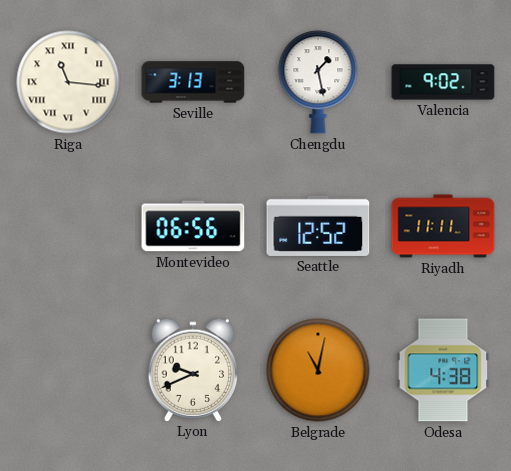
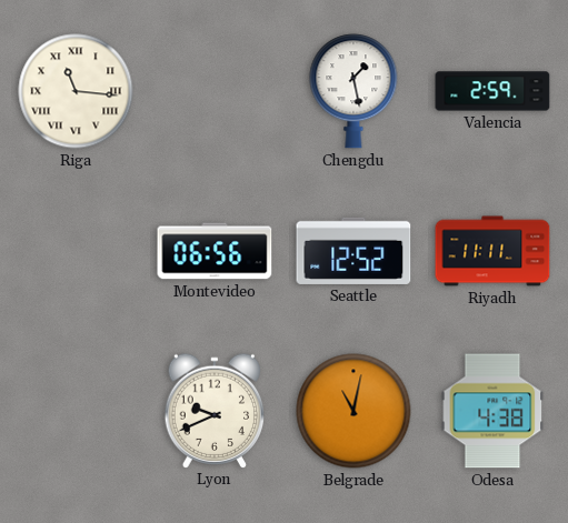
Seville: 3:13 -> none (193, 82)
Valencia: 9:02 -> 2:59 (492, 91)
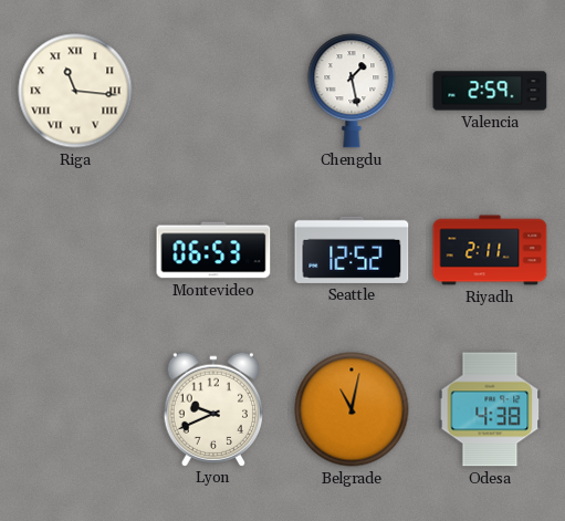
Montevideo: 06:56 -> 06:53 (213, 250)
Riyadh: 11:11 -> 2:11 (490, 250)
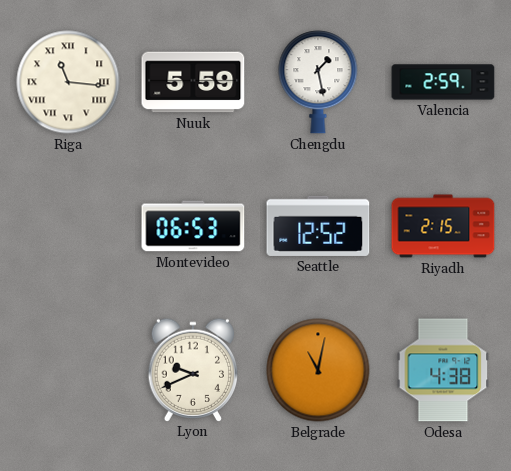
Nuuk: none -> 5:59 (193, 82)
Riyadh: 2:11 -> 2:15 (443, 226)
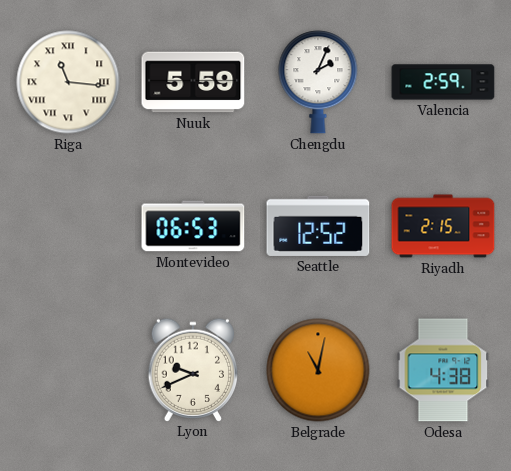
Chengdu: 1:28 -> 2:04 (318, 82)
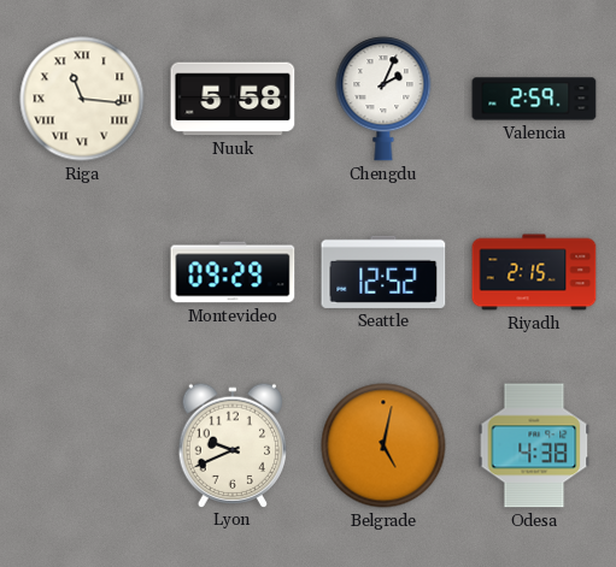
Nuuk: 5:59 -> 5:58 (233, 99)
Montevideo: 06:53 -> 09:29 (233, 272)
Belgrade: 11:02 -> 5:02 (383, 445)
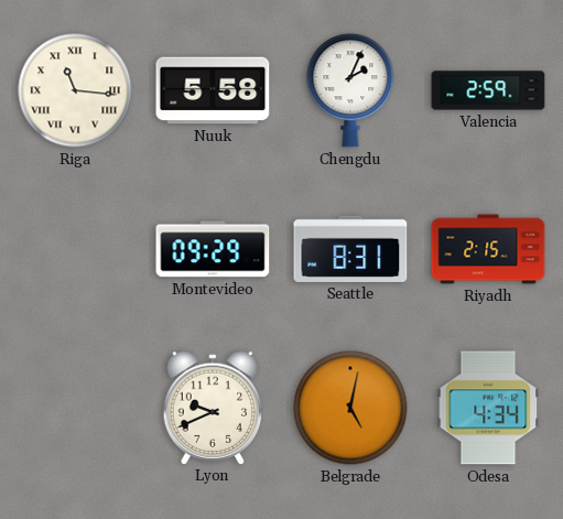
Seattle: 12:52 -> 8:31 (350, 249)
Odesa: 4:38 -> 4:34 (488, 408)
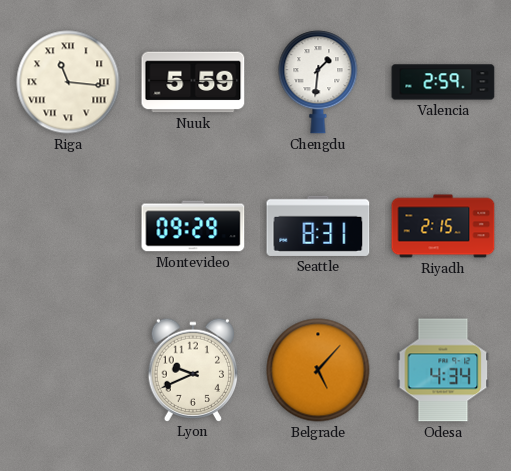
Nuuk: 5:58 -> 5:59 (193, 82)
Chengdu: 2:04 -> 1:31 (318, 82)
Belgrade: 5:02 -> 5:07 (318, 370)
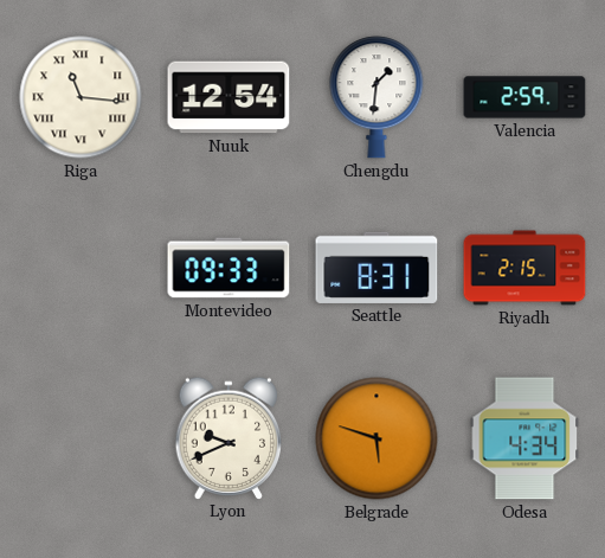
Nuuk: 5:59 -> 12:54 (229, 97)
Montevideo: 09:29 -> 09:33 (229, 268)
Belgrade: 5:07 -> 5:48 (376, 438)
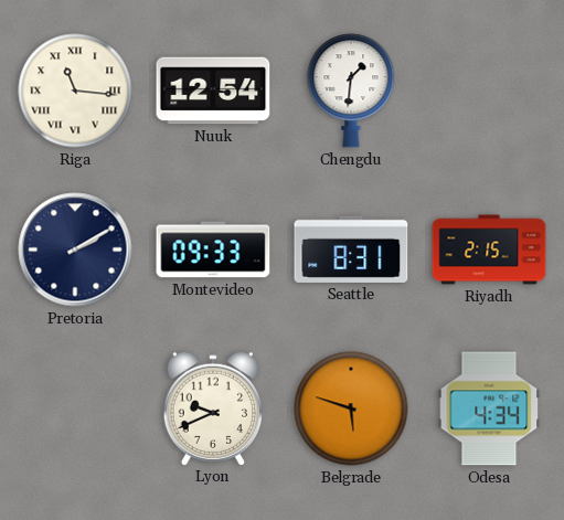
Valencia: 2:59 -> none (524, 97)
Pretoria: none -> 2:10 (75, 250)
